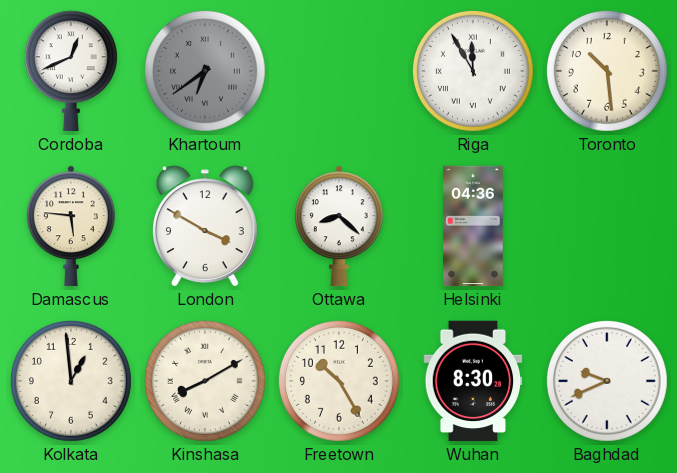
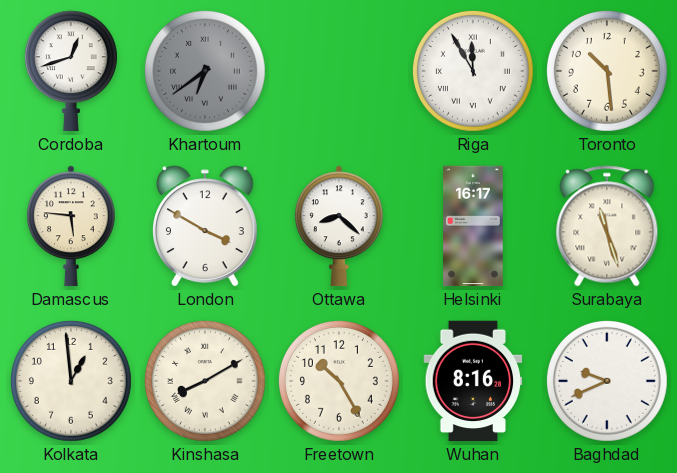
Cordoba: 12:41 -> 12:42 (71, 71)
Helsinki: 04:36 -> 16:17 (473, 226)
Surabaya: none -> 11:27 (607, 226)
Wuhan: 8:30 -> 8:16 (473, 381)
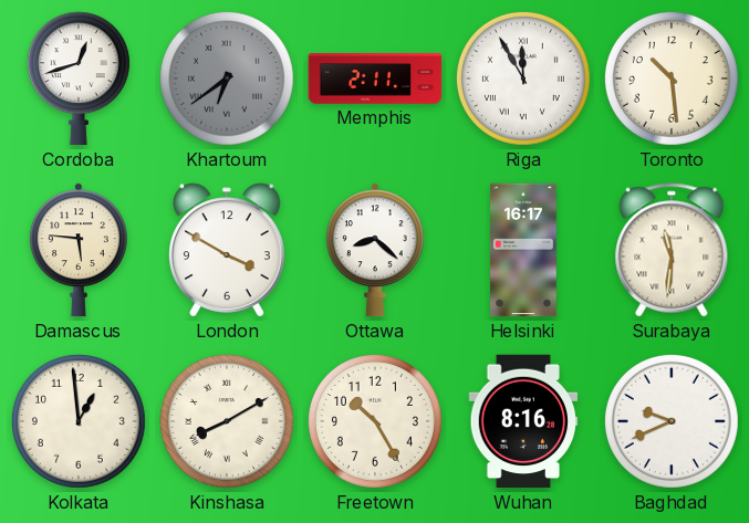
Memphis: none -> 2:11 (375, 79)
Surabaya: 11:27 -> 11:31 (672, 250)
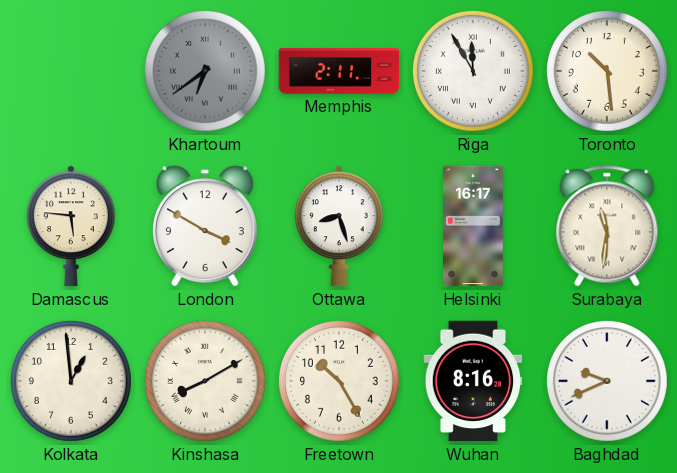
Cordoba: 12:42 -> none (79, 79)
Ottawa: 8:22 -> 8:27 (339, 226)
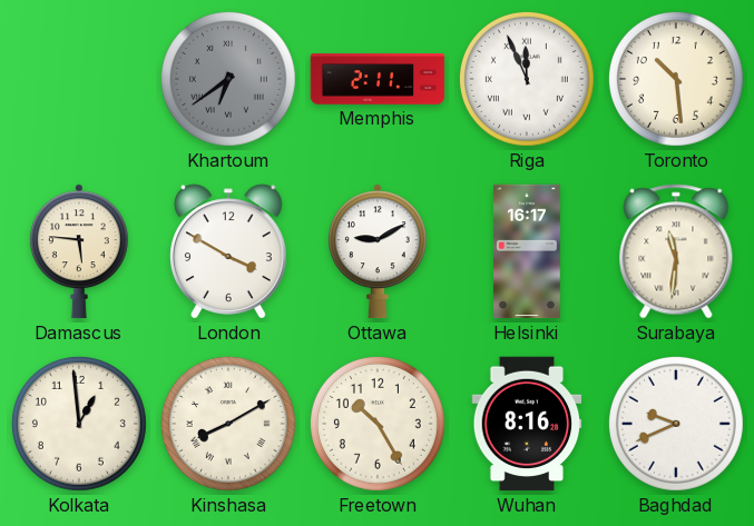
Riga: 11:55 -> 11:56 (527, 79)
Ottawa: 8:27 -> 9:10 (378, 251)
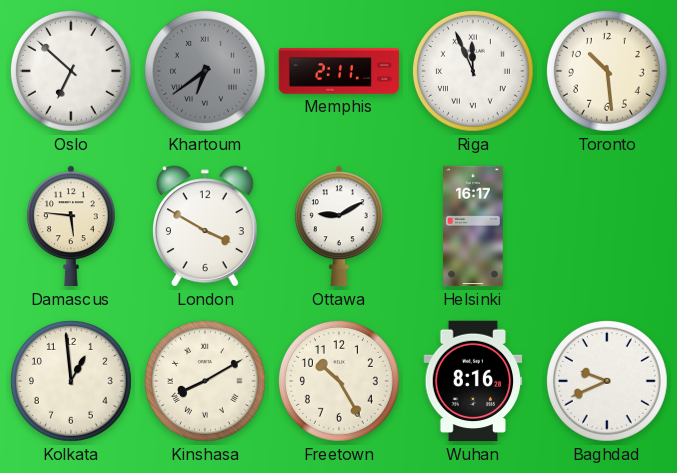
Oslo: none -> 6:52 (71, 71)
Surabaya: 11:31 -> none (676, 251)
